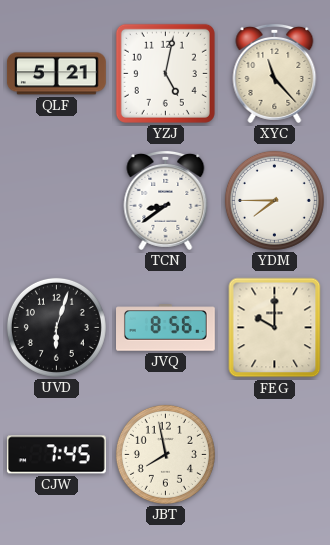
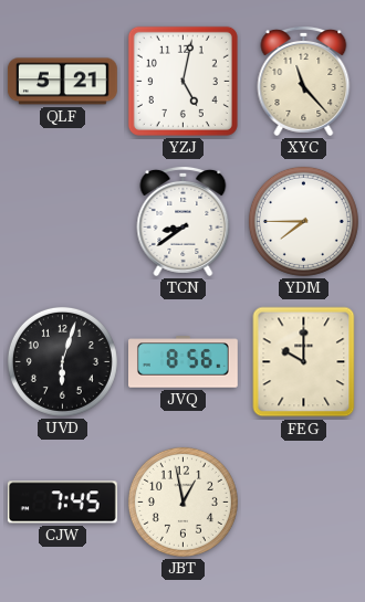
JBT: 7:58 -> 12:58 (182, 501)
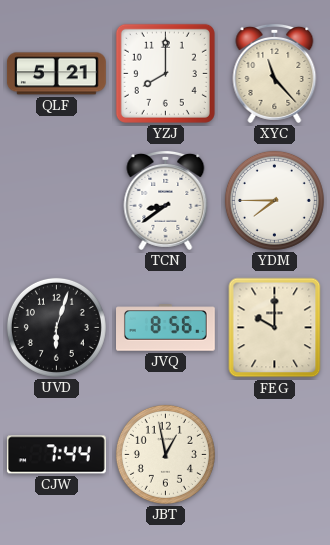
YZJ: 5:02 -> 8:00 (165, 73)
CJW: 7:45 -> 7:44 (56, 455)
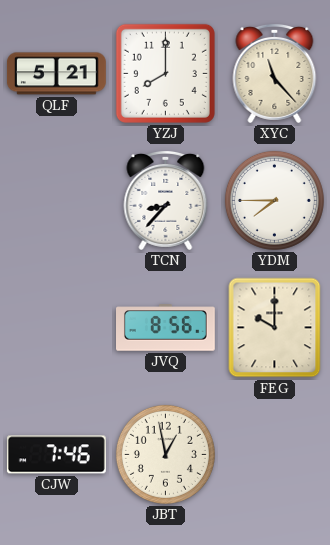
TCN: 8:39 -> 8:37 (166, 200)
UVD: 6:03 -> none (56, 327)
CJW: 7:44 -> 7:46 (56, 455)
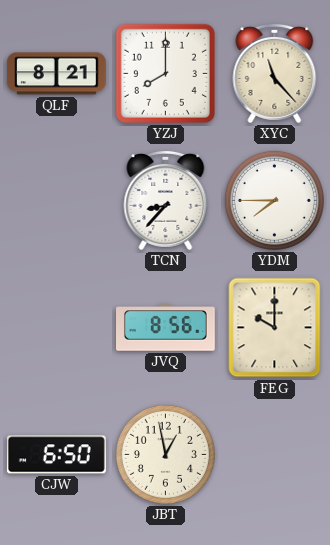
QLF: 5:21 -> 8:21 (56, 74)
CJW: 7:46 -> 6:50 (56, 455)
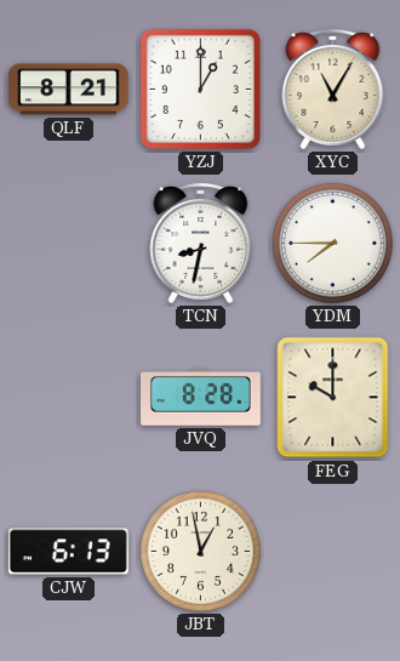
YZJ: 8:00 -> 1:00 (200, 89)
XYC: 11:23 -> 11:05 (333, 89)
TCN: 8:37 -> 8:32 (201, 243)
JVQ: 8:56 -> 8:28 (201, 398)
CJW: 6:50 -> 6:13 (68, 552)
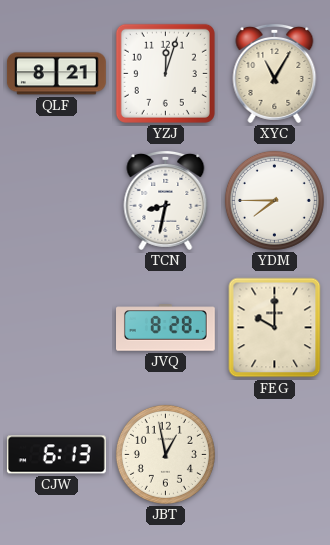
YZJ: 1:00 -> 12:03 (165, 73)
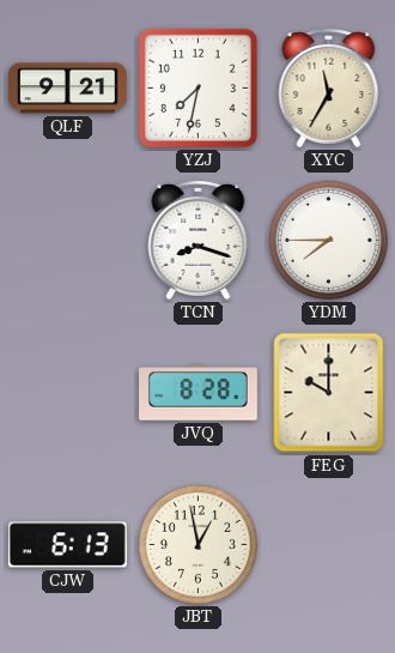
QLF: 8:21 -> 9:21 (67, 89)
YZJ: 12:03 -> 7:32 (197, 87)
XYC: 11:05 -> 11:35 (329, 87)
TCN: 8:32 -> 8:18 (199, 240)
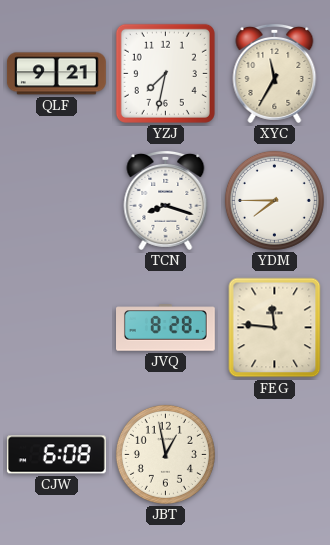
FEG: 10:00 -> 11:46 (275, 328)
CJW: 6:13 -> 6:08 (56, 455)
